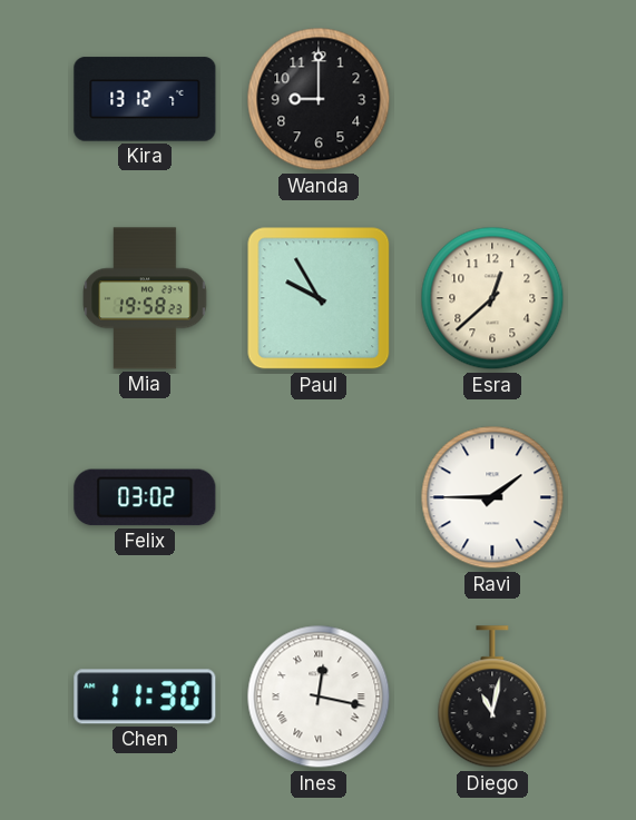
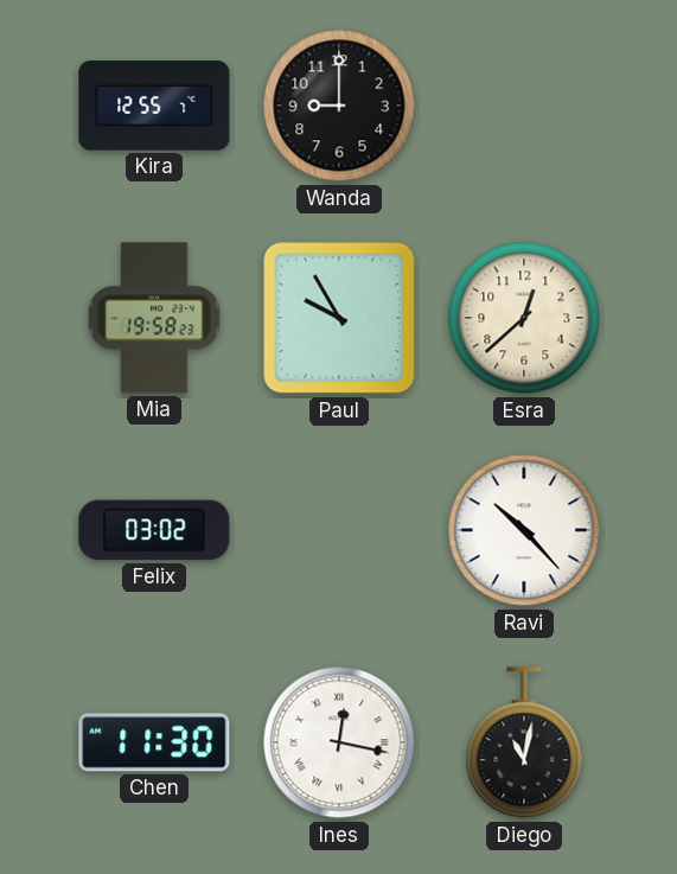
Kira: 13:12 -> 12:55 (154, 106)
Ravi: 1:45 -> 10:23 (524, 530)
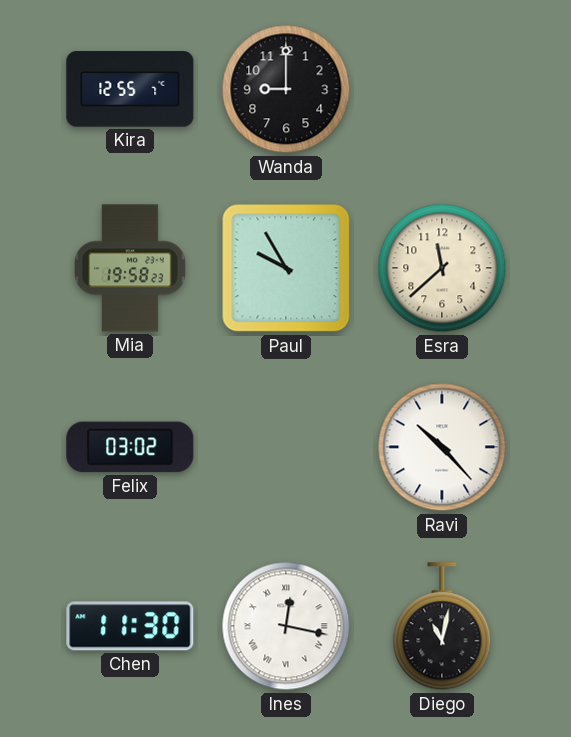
Esra: 12:38 -> 11:38 (442, 268)
